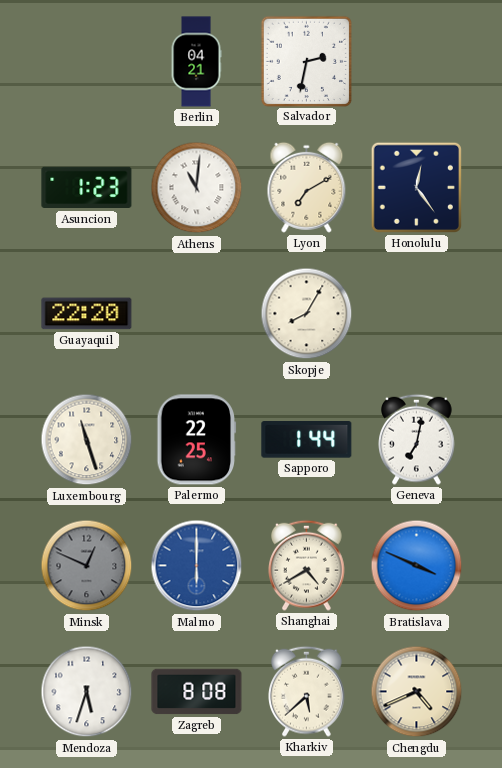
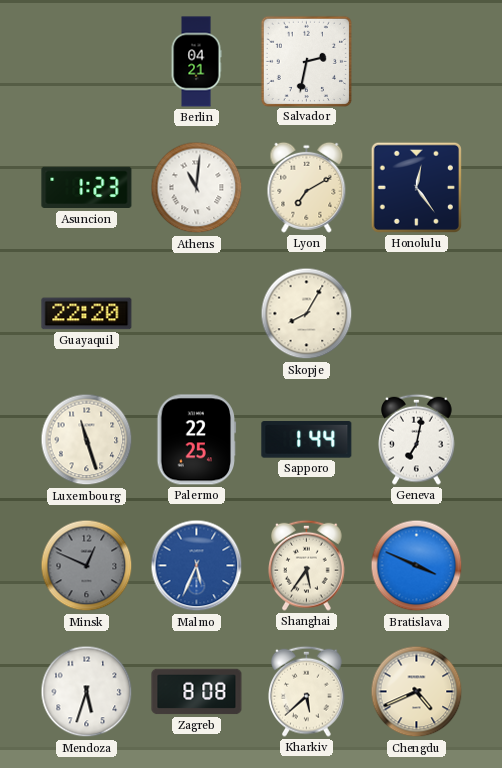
Malmo: 6:00 -> 5:34 (197, 566)
Shanghai: 4:40 -> 5:36 (307, 565)
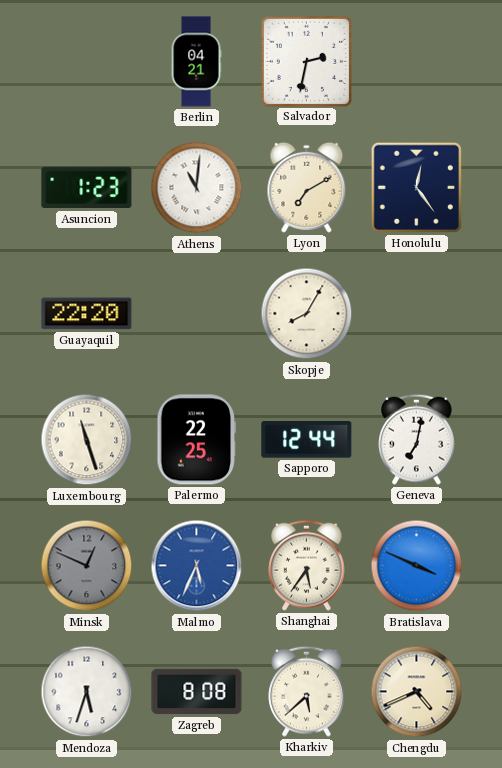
Sapporo: 1:44 -> 12:44 (307, 440)
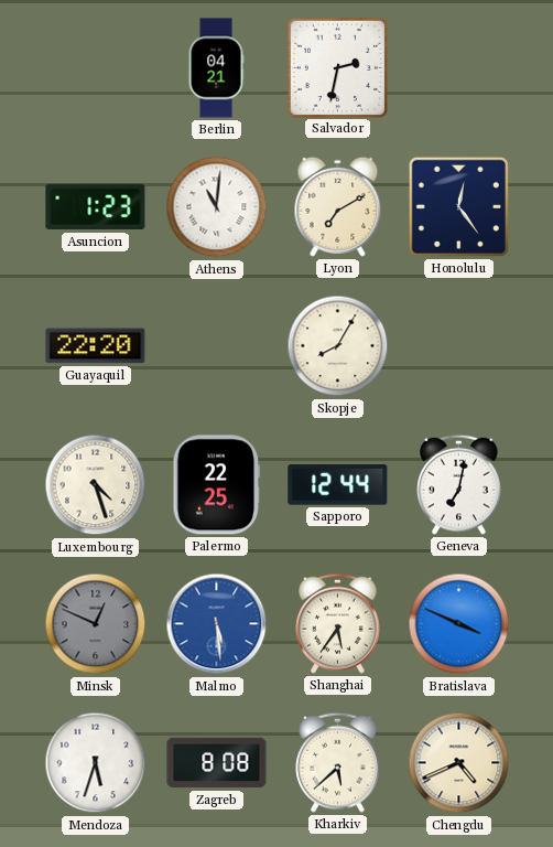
Luxembourg: 11:27 -> 4:27 (96, 485)
Malmo: 5:34 -> 5:29 (217, 624)
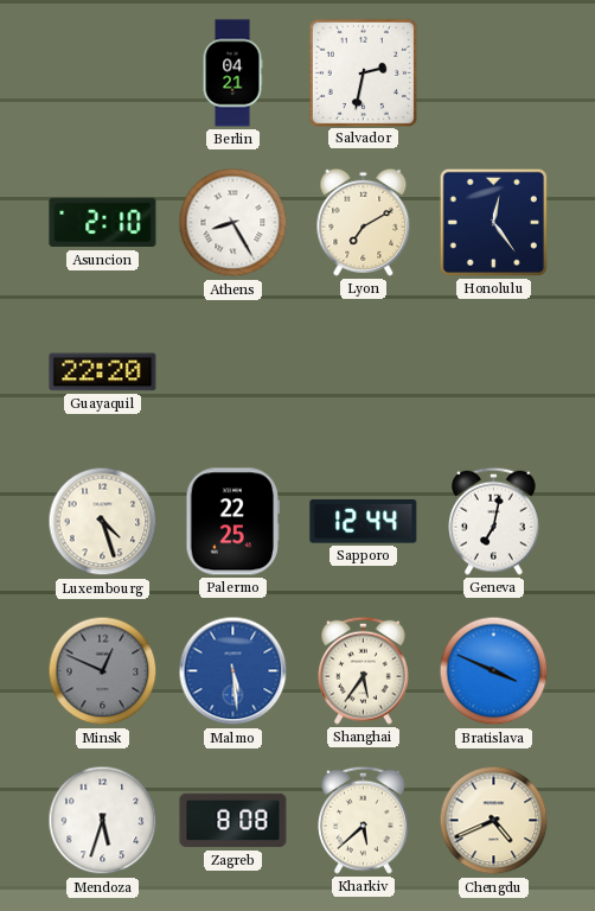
Asuncion: 1:23 -> 2:10 (103, 223)
Athens: 11:01 -> 8:25 (233, 223)
Skopje: 8:05 -> none (338, 346)
